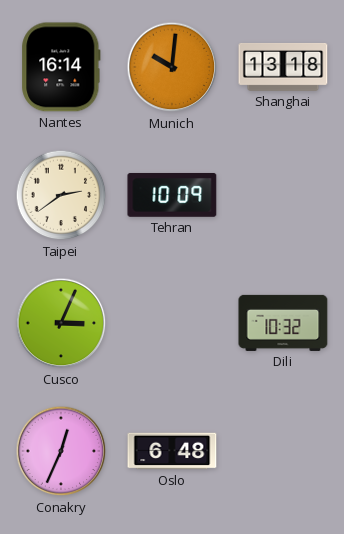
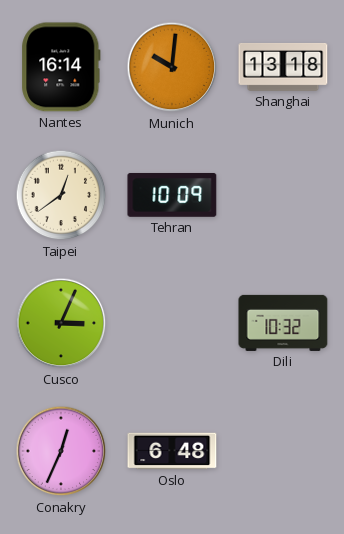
Taipei: 2:39 -> 12:39 (61, 195)
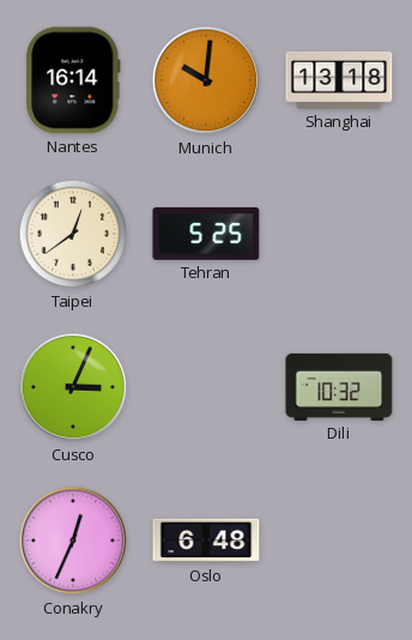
Tehran: 10:09 -> 5:25 (206, 234)
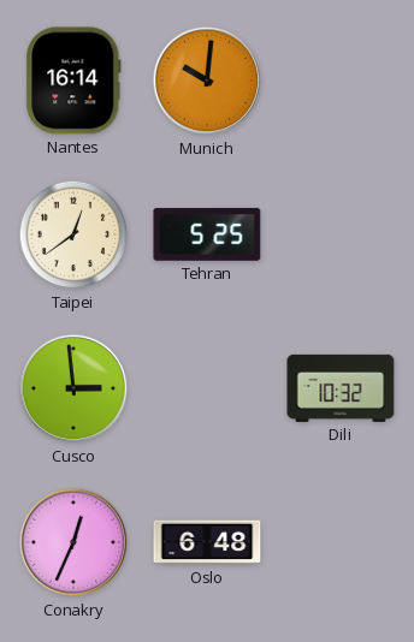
Shanghai: 13:18 -> none (339, 80)
Cusco: 3:04 -> 2:59 (73, 388)
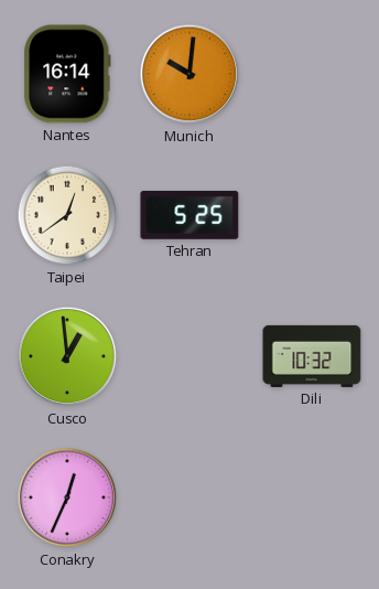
Cusco: 2:59 -> 12:59 (67, 356)
Oslo: 6:48 -> none (207, 542)
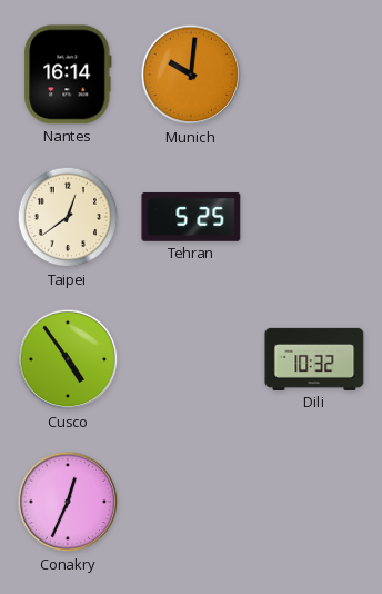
Cusco: 12:59 -> 4:54 (68, 359)
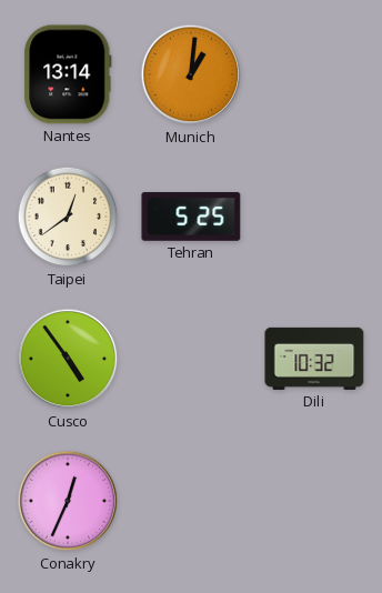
Nantes: 16:14 -> 13:14 (68, 74)
Munich: 10:01 -> 1:01 (191, 74)
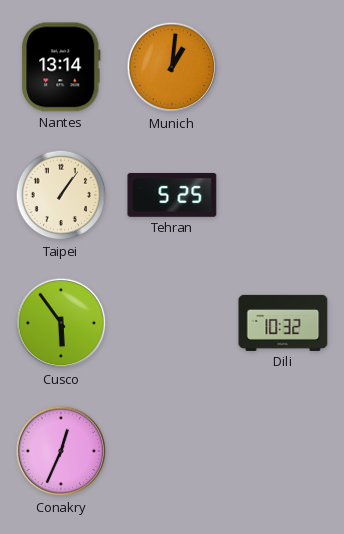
Taipei: 12:39 -> 1:06 (61, 195)
Cusco: 4:54 -> 5:54 (61, 323)
